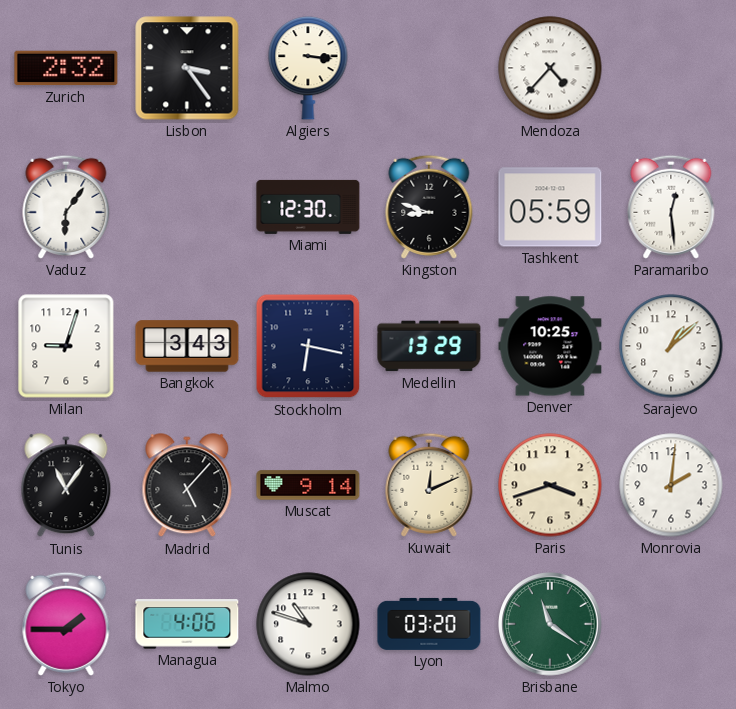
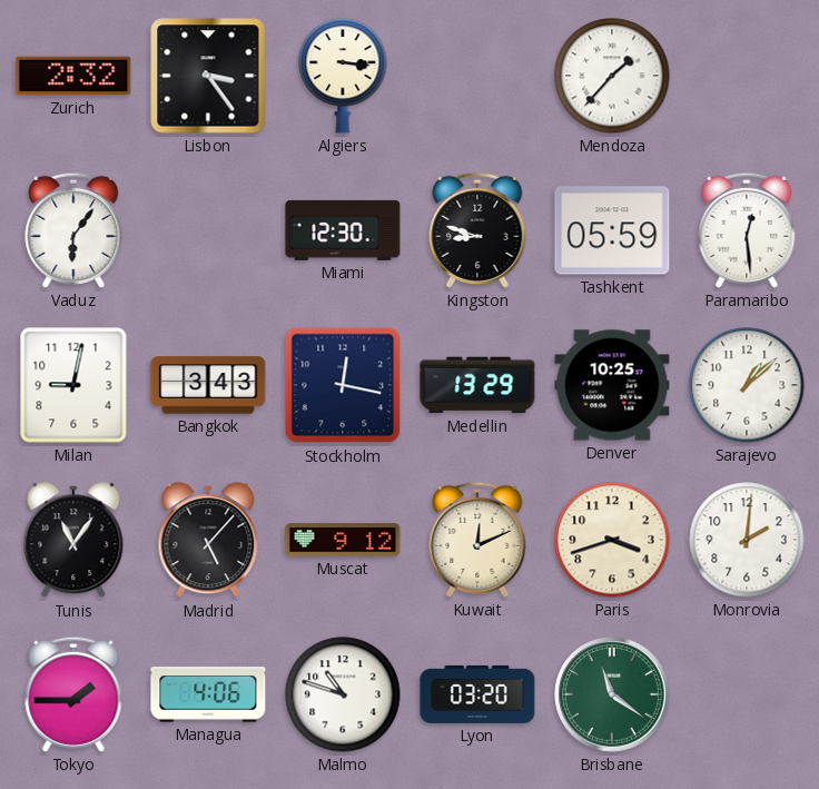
Mendoza: 4:37 -> 1:37 (612, 76)
Milan: 9:03 -> 9:02 (73, 385)
Stockholm: 6:17 -> 12:17 (343, 385)
Muscat: 9:14 -> 9:12 (343, 540)
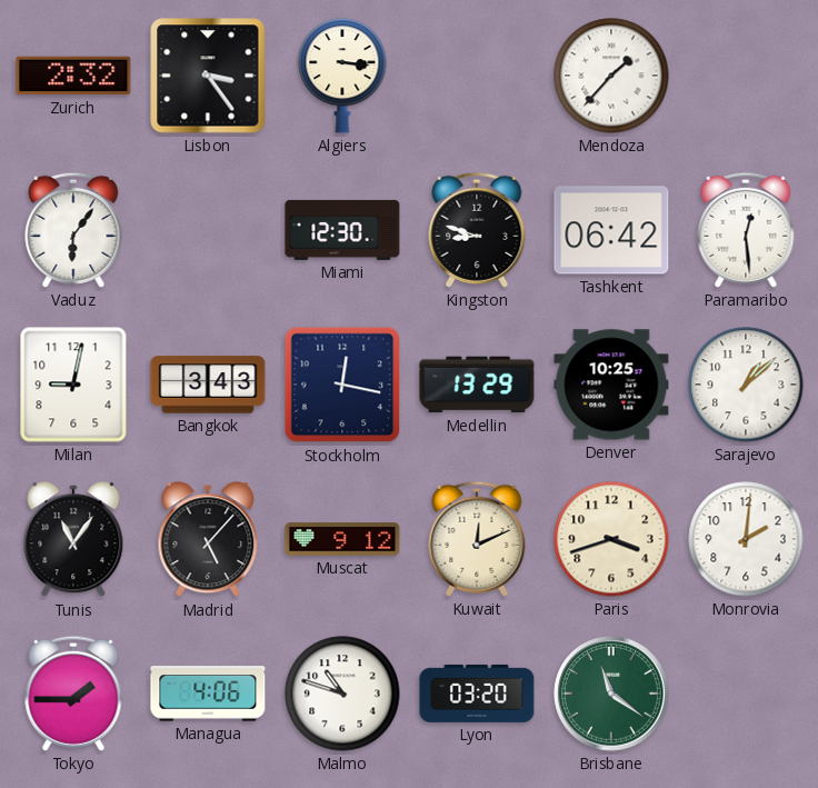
Tashkent: 05:59 -> 06:42 (611, 230)
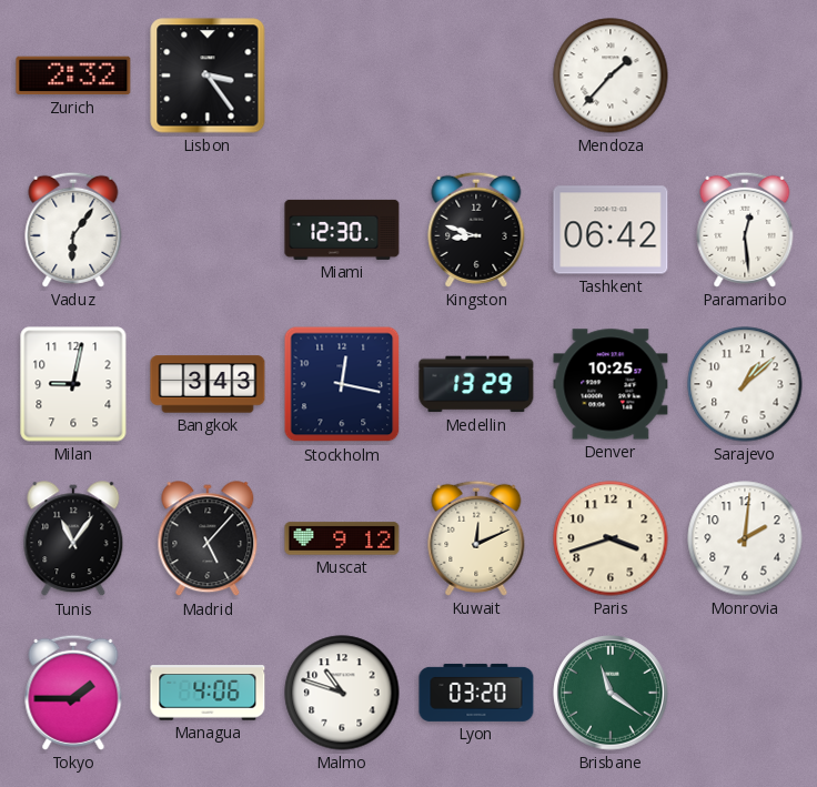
Algiers: 3:16 -> none (342, 76)
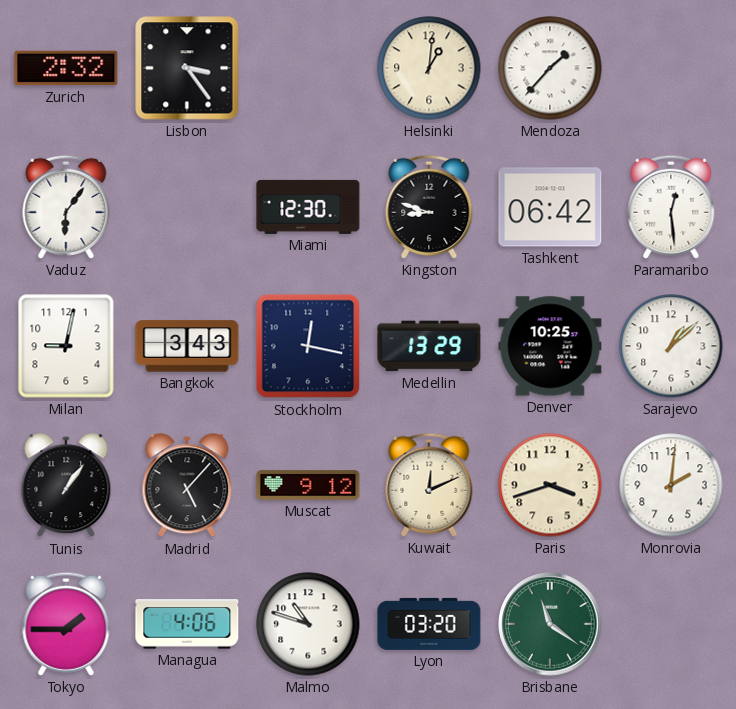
Helsinki: none -> 1:01 (429, 68)
Tunis: 11:06 -> 1:06 (66, 486)
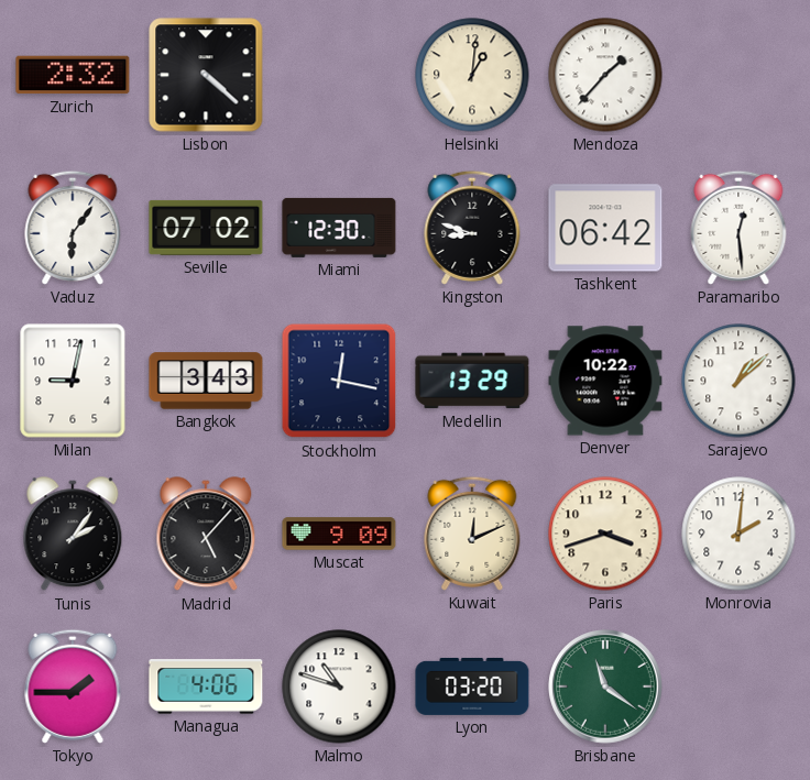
Lisbon: 3:24 -> 4:22 (206, 75)
Seville: none -> 07:02 (206, 228)
Denver: 10:25 -> 10:22 (605, 381)
Tunis: 1:06 -> 2:06 (73, 535)
Muscat: 9:12 -> 9:09 (339, 534)
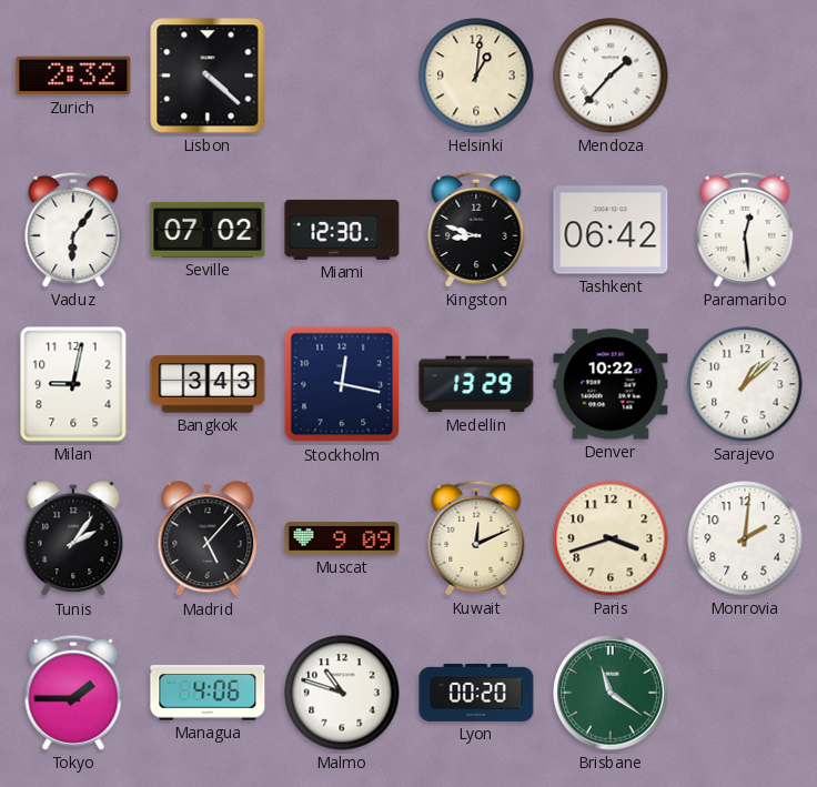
Lyon: 03:20 -> 00:20 (476, 693)
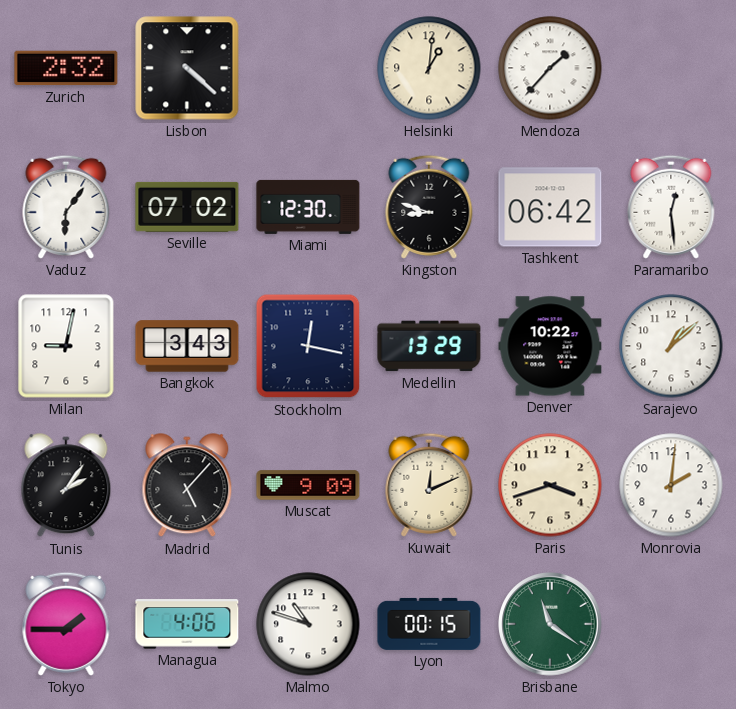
Lyon: 00:20 -> 00:15 (429, 624)
